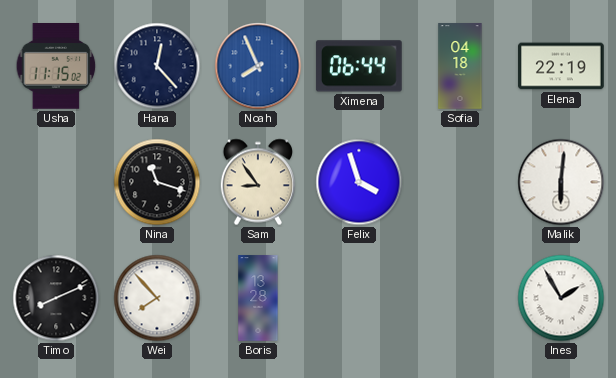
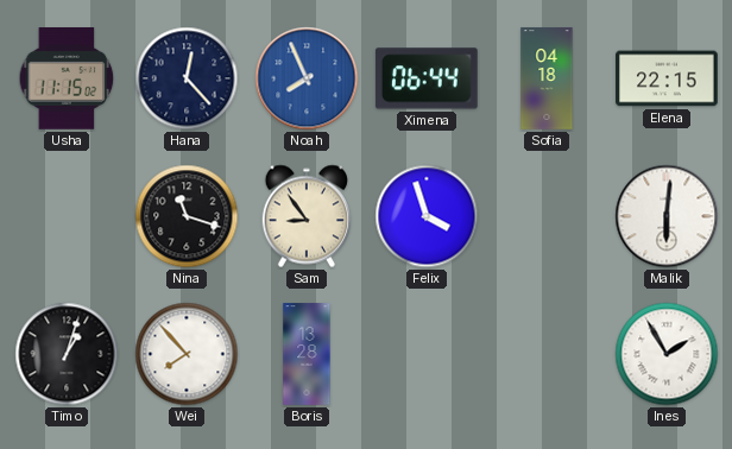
Elena: 22:19 -> 22:15 (667, 78)
Timo: 8:11 -> 1:03 (67, 354)
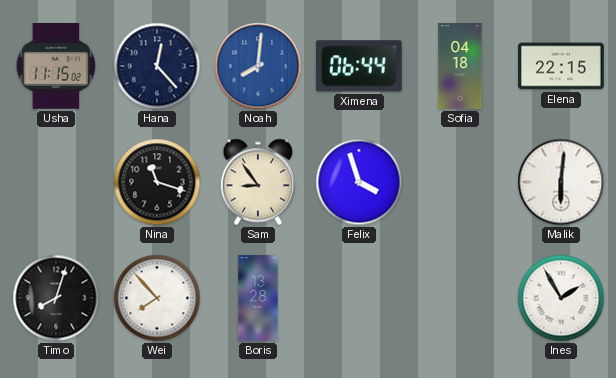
Noah: 7:56 -> 8:01 (258, 66)
Timo: 1:03 -> 8:03 (56, 298)
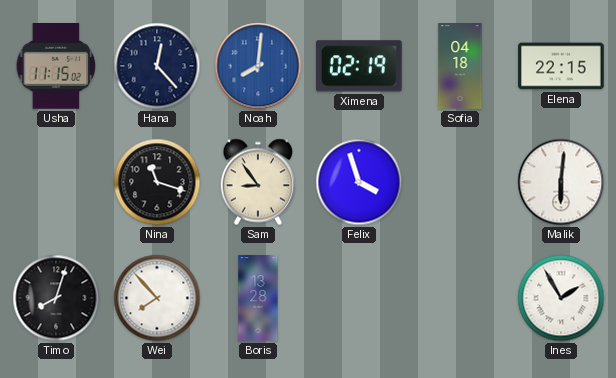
Ximena: 06:44 -> 02:19 (359, 66)
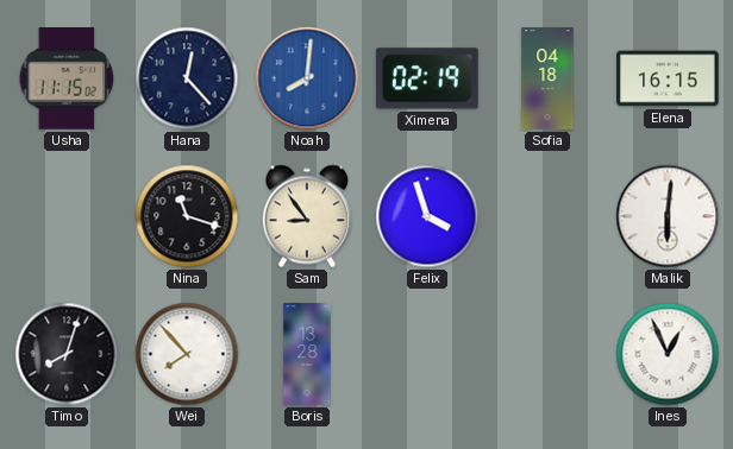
Elena: 22:15 -> 16:15 (668, 78)
Ines: 1:55 -> 12:56 (668, 354)
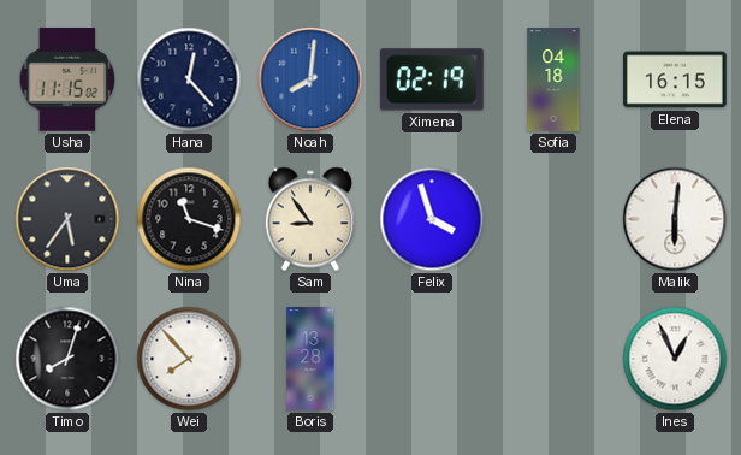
Uma: none -> 5:36 (67, 219)
